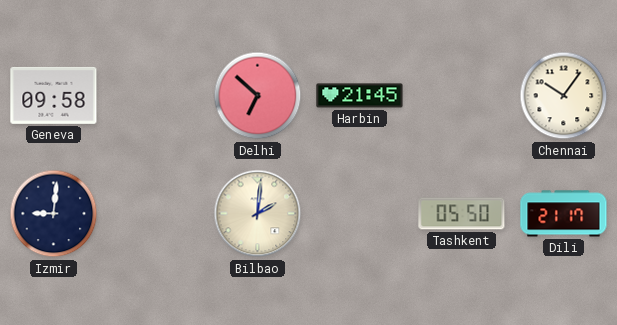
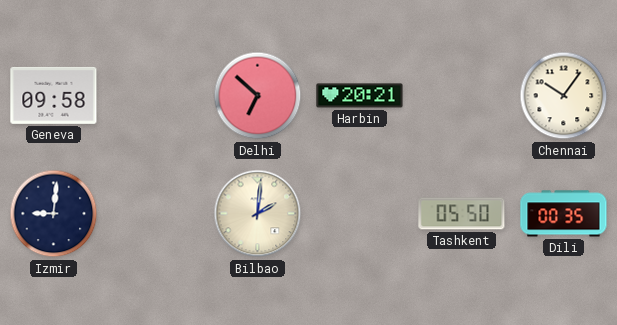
Harbin: 21:45 -> 20:21 (360, 96)
Dili: 21:17 -> 00:35 (564, 214)
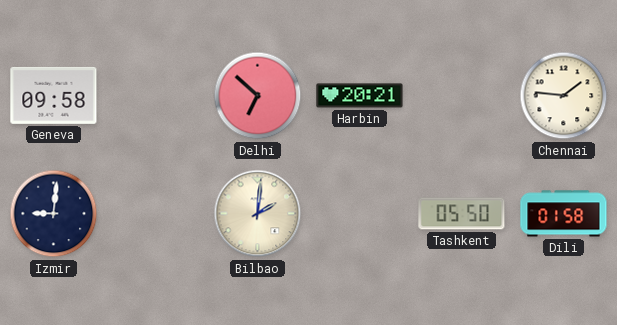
Chennai: 10:06 -> 1:46 (564, 96)
Dili: 00:35 -> 01:58 (564, 214)
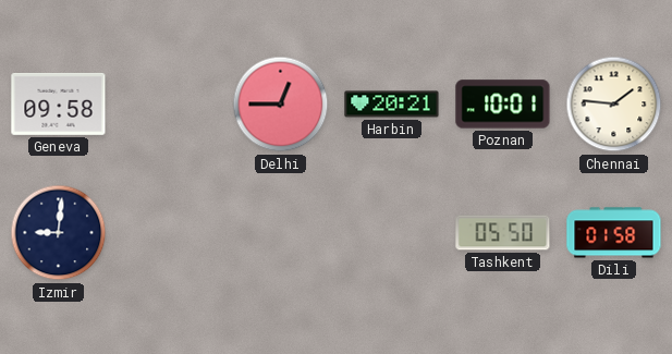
Delhi: 6:52 -> 12:45 (281, 105)
Poznan: none -> 10:01 (503, 105)
Bilbao: 2:01 -> none (258, 214)
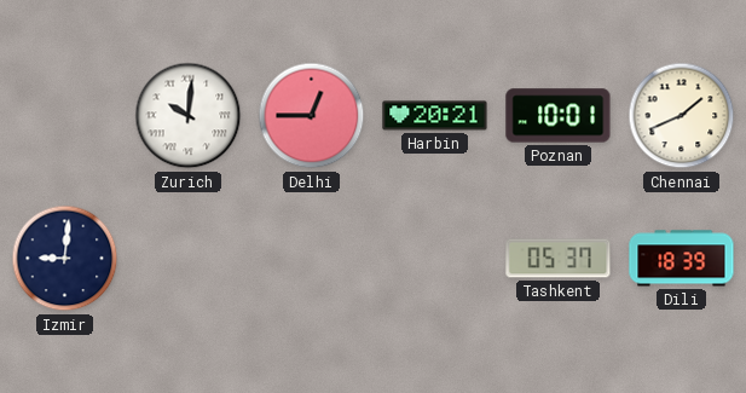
Geneva: 09:58 -> none (59, 103)
Zurich: none -> 10:01 (189, 116)
Chennai: 1:46 -> 1:41 (682, 116)
Tashkent: 05:50 -> 05:37 (559, 259)
Dili: 01:58 -> 18:39 (682, 259)
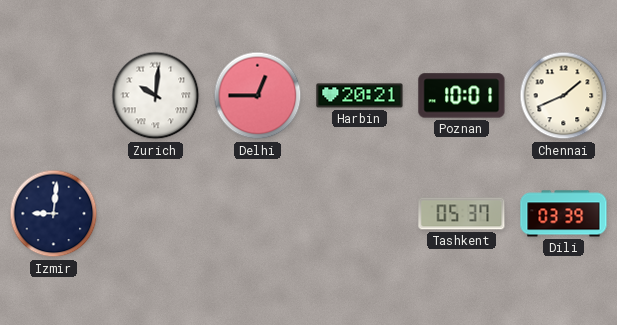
Dili: 18:39 -> 03:39 (564, 214)
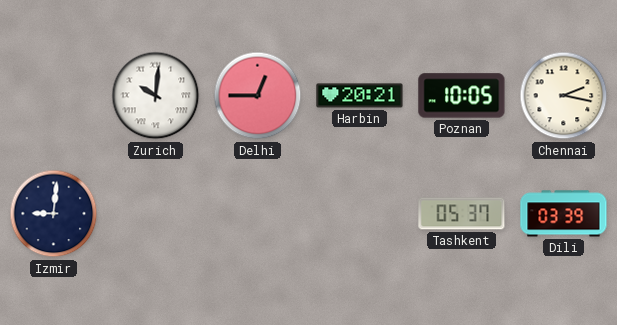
Poznan: 10:01 -> 10:05 (462, 96)
Chennai: 1:41 -> 2:17 (564, 96)
